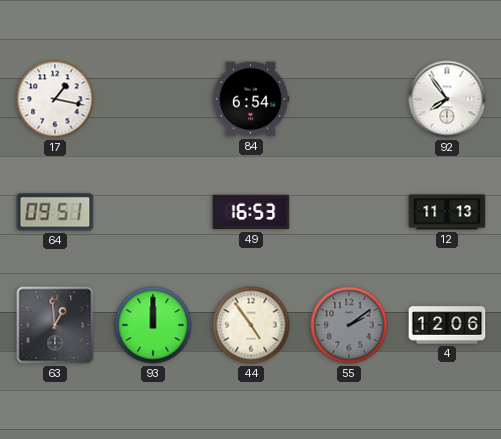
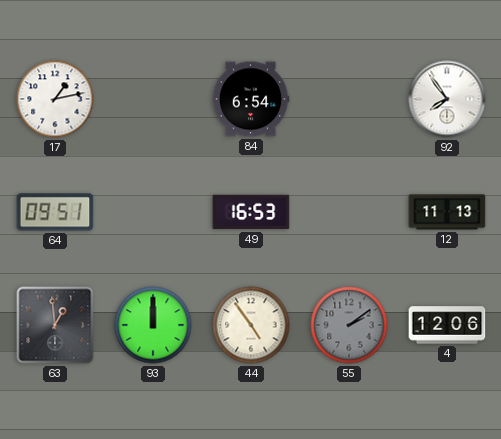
17: 1:17 -> 1:13 (55, 99)
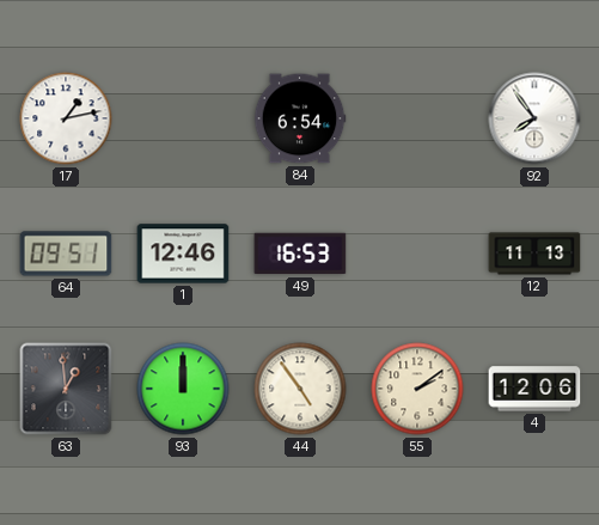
1: none -> 12:46 (183, 254)
55 dial: grey -> cream (417, 389)
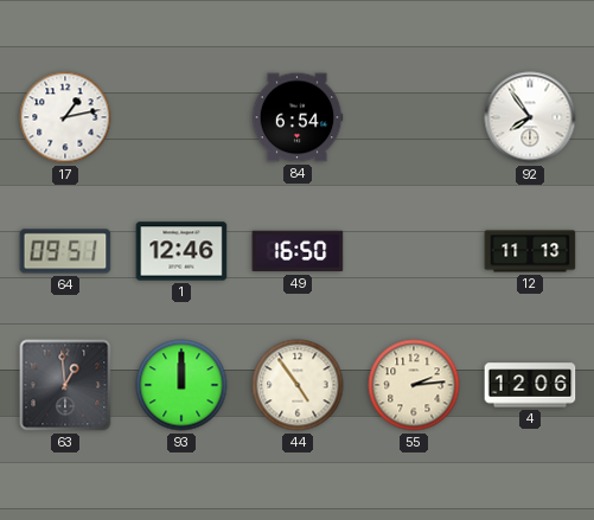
49: 16:53 -> 16:50 (298, 251)
55: 2:09 -> 2:14 (414, 385)
